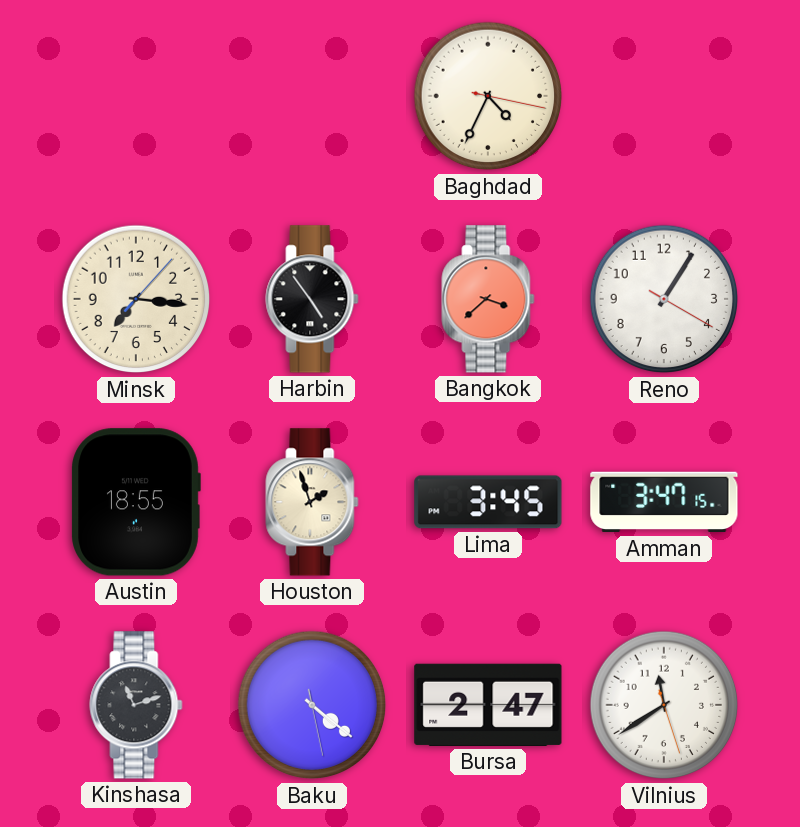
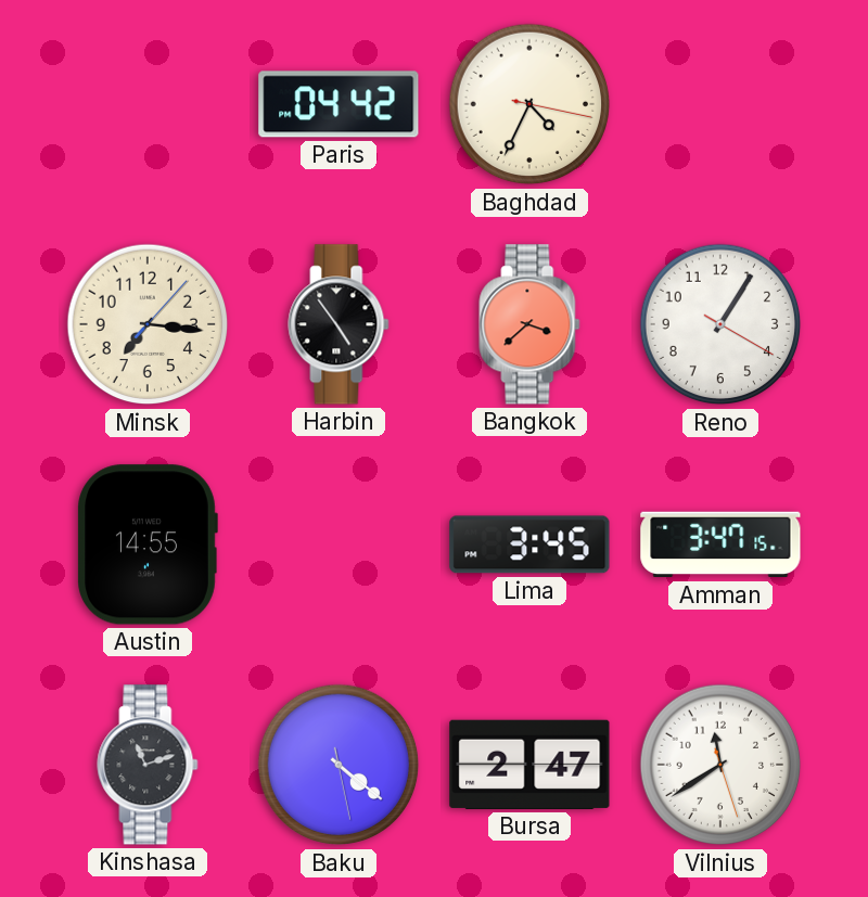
Paris: none -> 04:42 (339, 104)
Austin: 18:55 -> 14:55 (148, 544)
Houston: 1:57 -> none (312, 502)
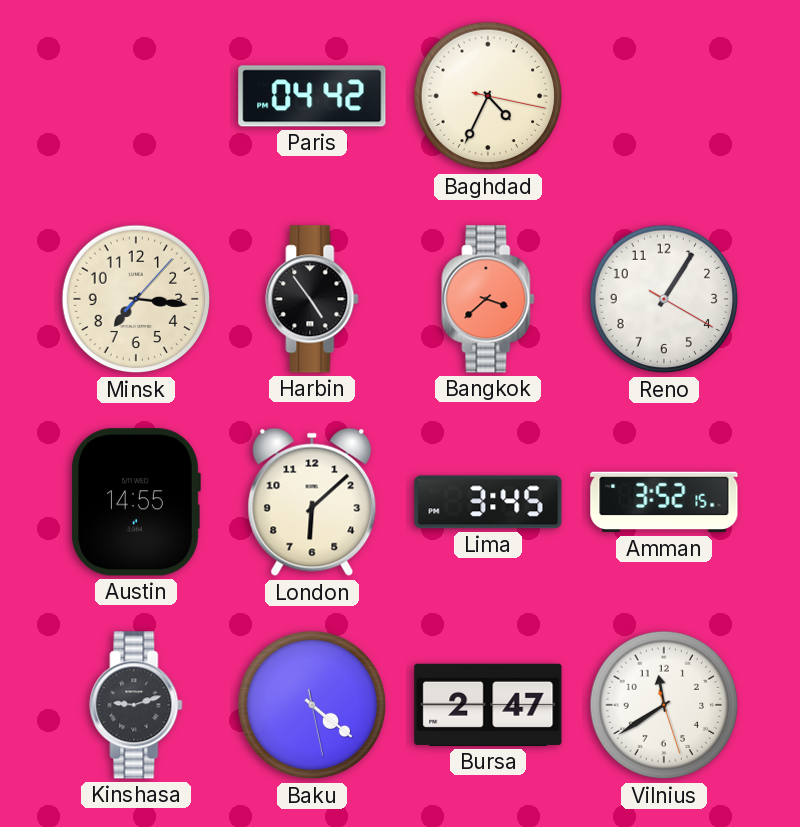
London: none -> 6:08 (312, 502)
Amman: 3:47 -> 3:52 (664, 502)
Kinshasa: 11:12 -> 9:12 (136, 705)
